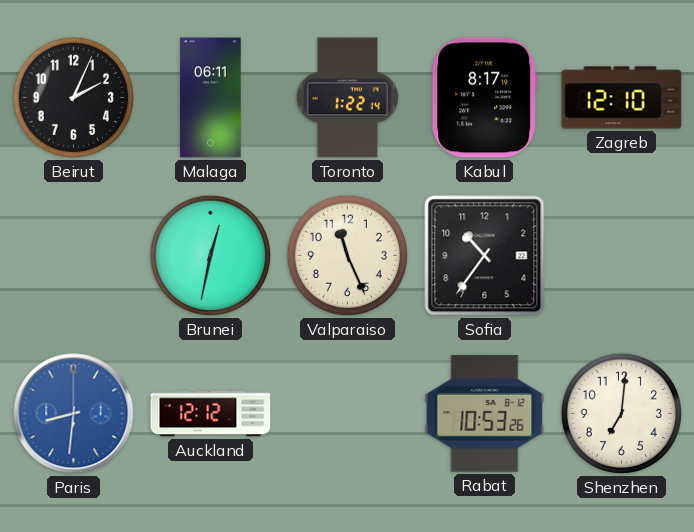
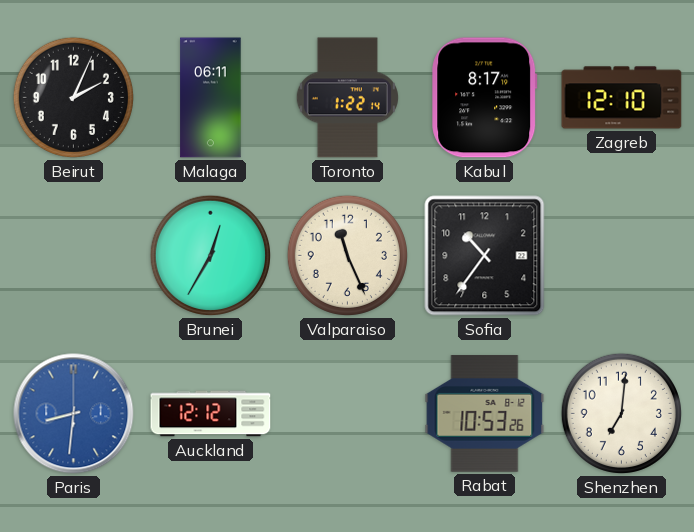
Brunei: 12:32 -> 12:35 (210, 255)
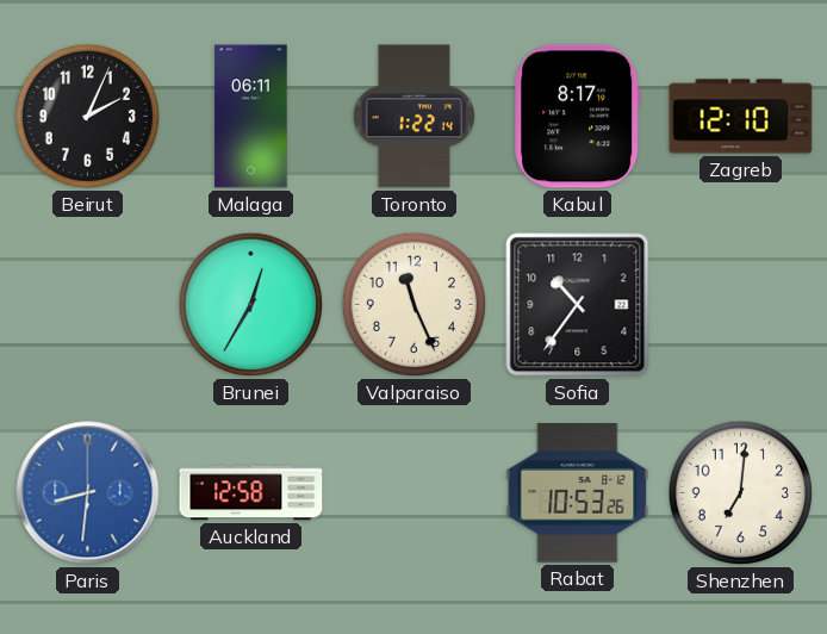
Auckland: 12:12 -> 12:58 (251, 493)
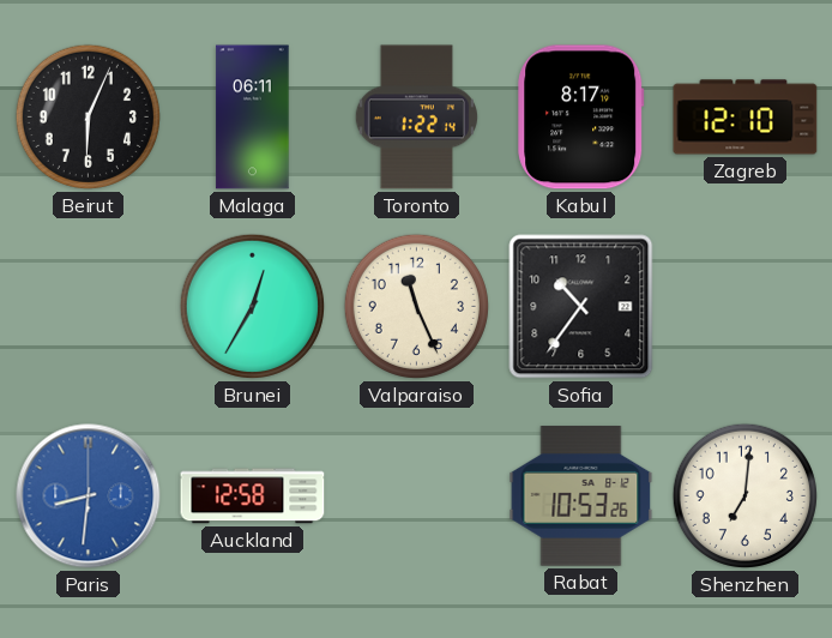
Beirut: 2:04 -> 6:04 (88, 116)
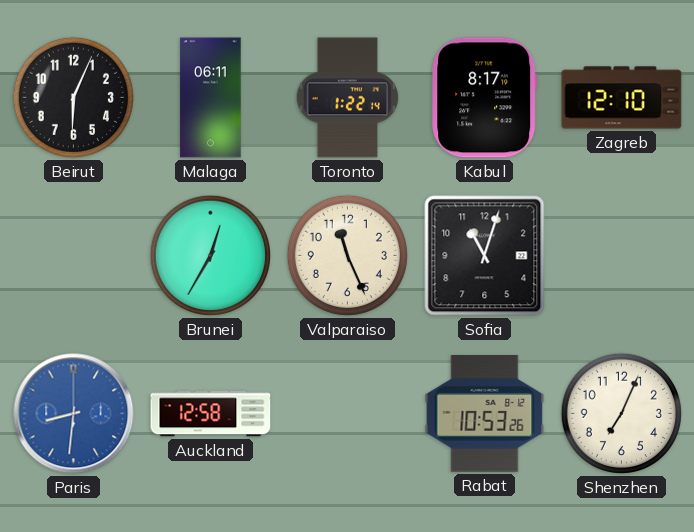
Sofia: 10:36 -> 11:03 (485, 256)
Shenzhen: 7:01 -> 7:04 (621, 413)
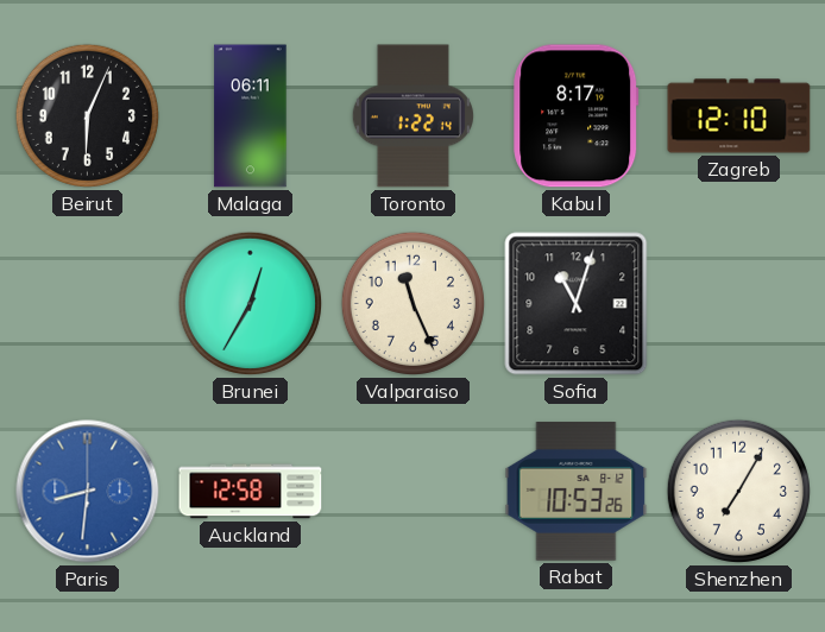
Shenzhen: 7:04 -> 7:05 (738, 491)
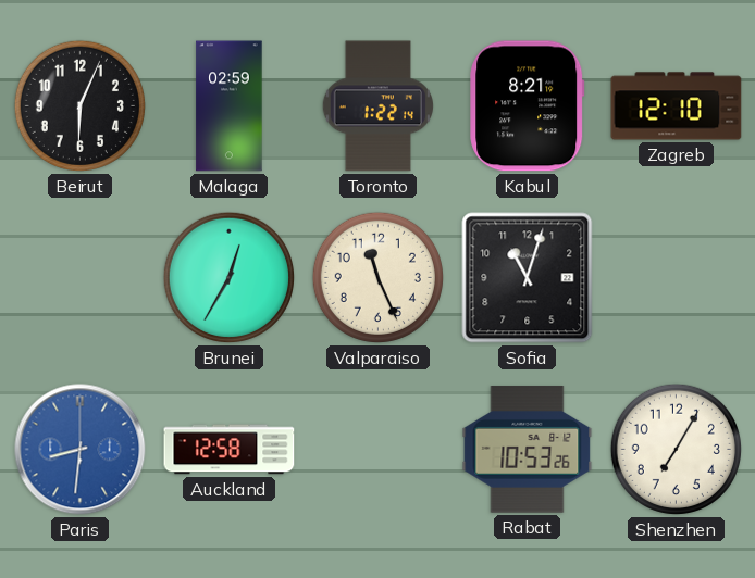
Malaga: 06:11 -> 02:59 (230, 106)
Kabul: 8:17 -> 8:21 (528, 106)
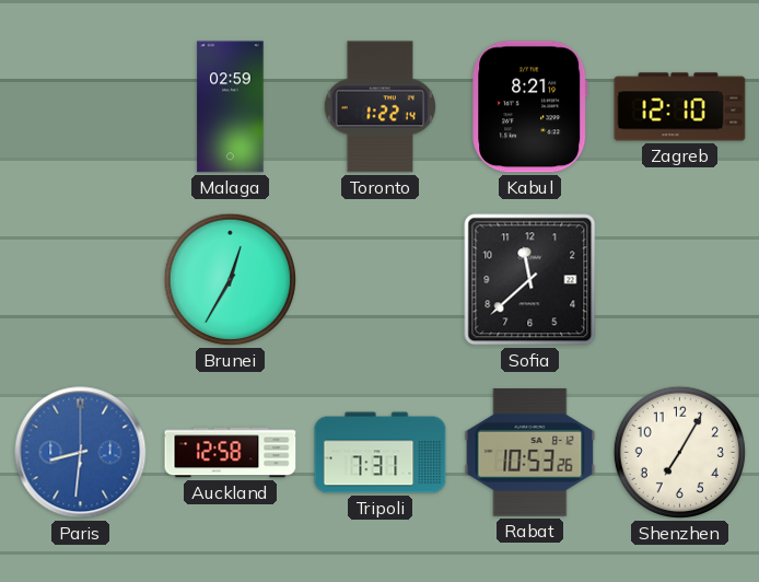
Beirut: 6:04 -> none (79, 105)
Valparaiso: 11:26 -> none (378, 277)
Sofia: 11:03 -> 11:38 (530, 280)
Tripoli: none -> 7:31 (381, 453)
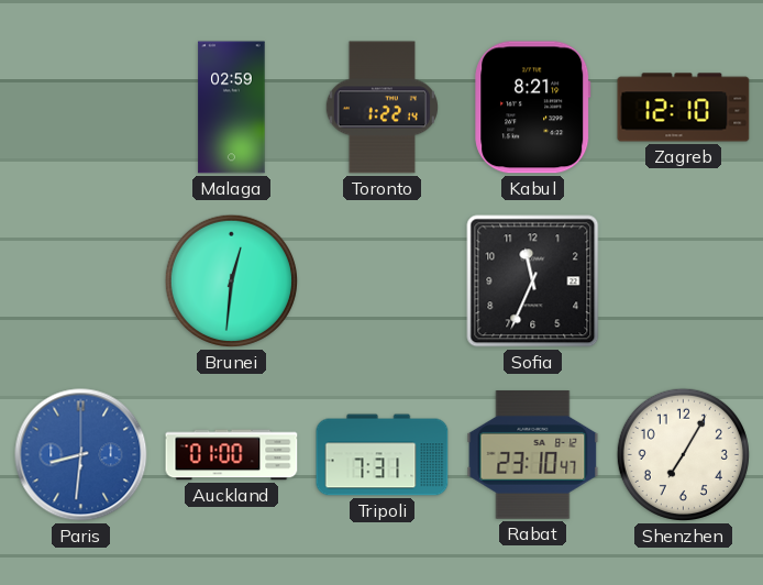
Brunei: 12:35 -> 12:31 (231, 280)
Sofia: 11:38 -> 11:34 (533, 282)
Auckland: 12:58 -> 01:00 (232, 455)
Rabat: 10:53 -> 23:10 (533, 455)
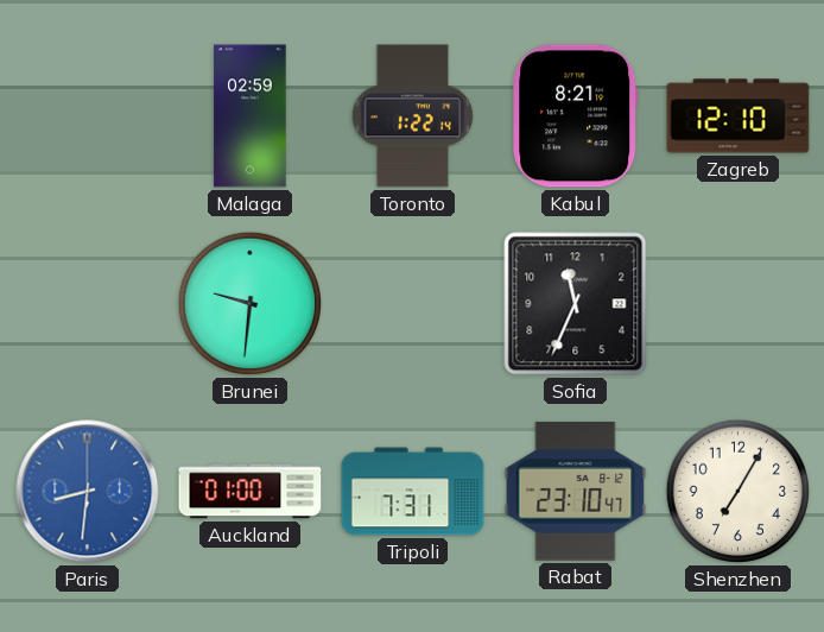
Brunei: 12:31 -> 9:31 (249, 303)
